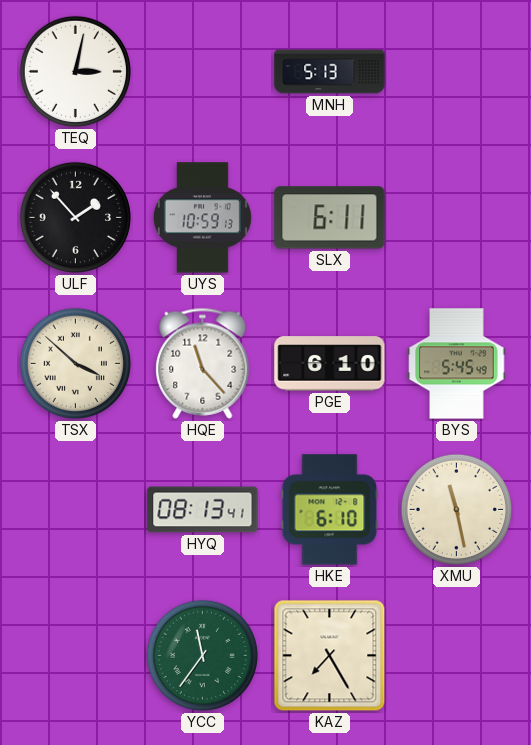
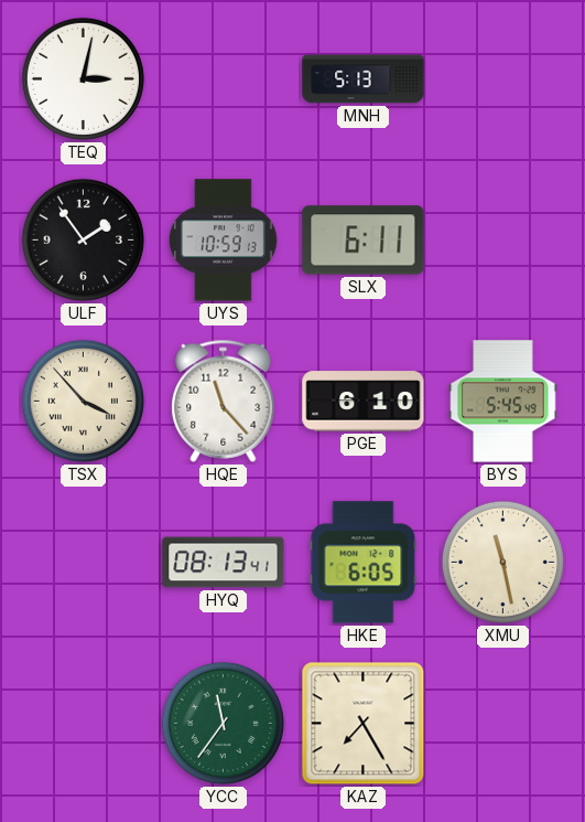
ULF: 1:53 -> 1:54 (83, 239)
TSX: 3:52 -> 3:53 (83, 401)
HKE: 6:10 -> 6:05 (364, 563)
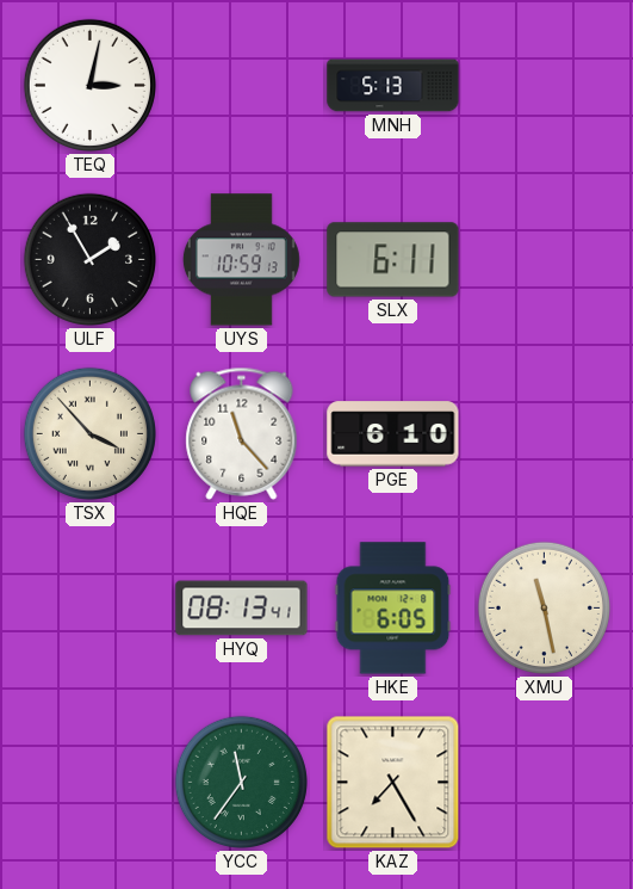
ULF: 1:54 -> 1:55 (89, 259)
BYS: 5:45 -> none (503, 402)
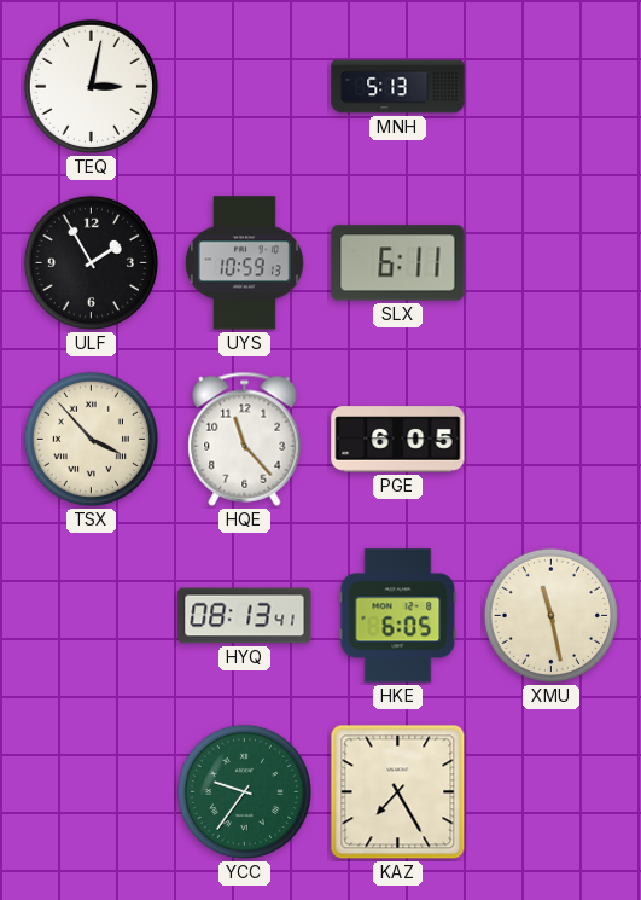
PGE: 6:10 -> 6:05 (398, 440)
YCC: 11:36 -> 9:36 (244, 791)
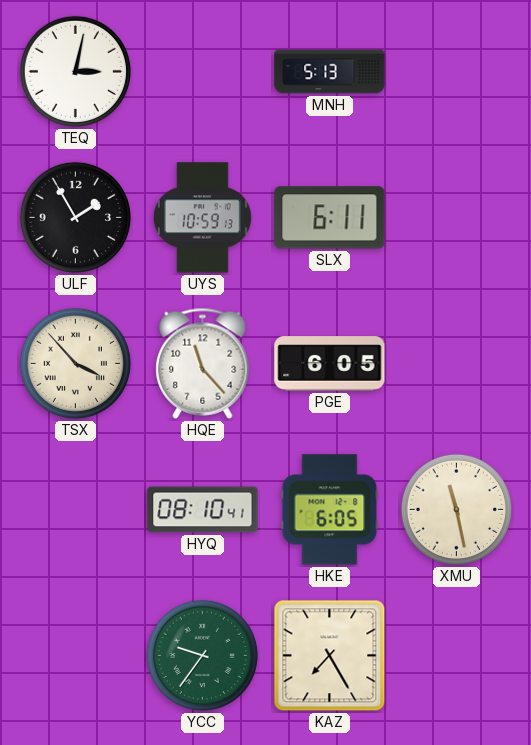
HYQ: 08:13 -> 08:10 (203, 510)
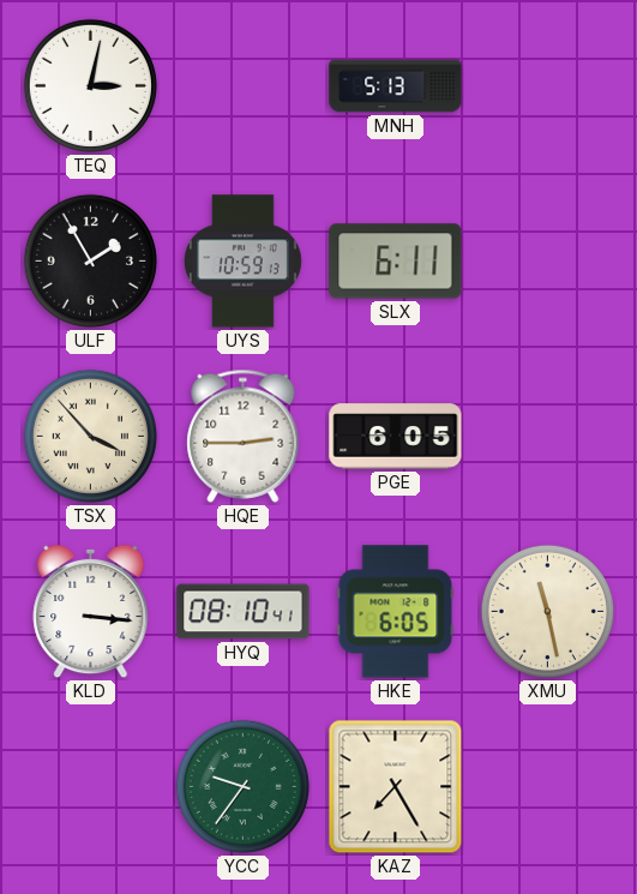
HQE: 11:23 -> 2:45 (244, 436)
KLD: none -> 3:16 (91, 612)
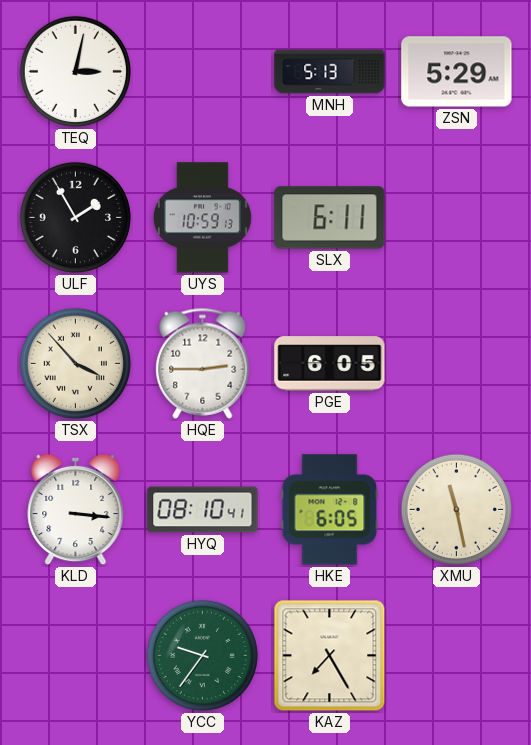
ZSN: none -> 5:29 (457, 72)
